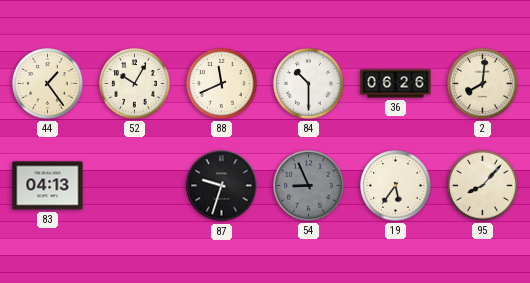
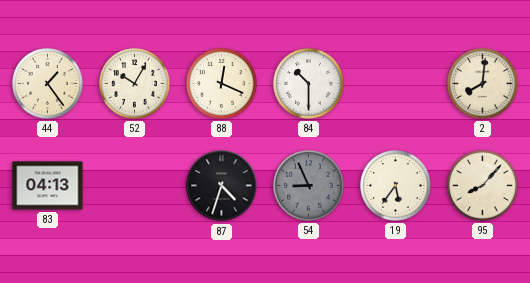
88: 11:41 -> 12:19 (222, 84)
36: 06:26 -> none (396, 84)
87: 9:33 -> 4:33 (222, 186)
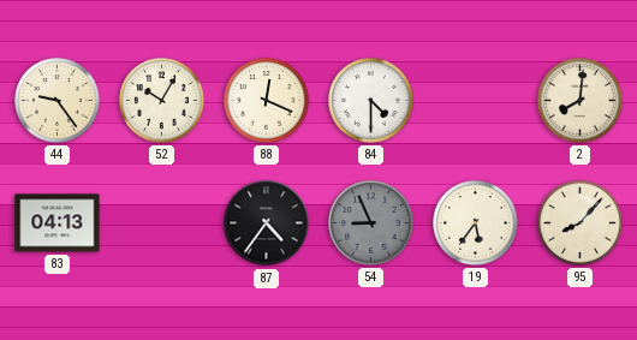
44: 1:24 -> 9:24 (58, 101)
84: 10:30 -> 4:30 (371, 101)
87: 4:33 -> 4:36 (267, 223)
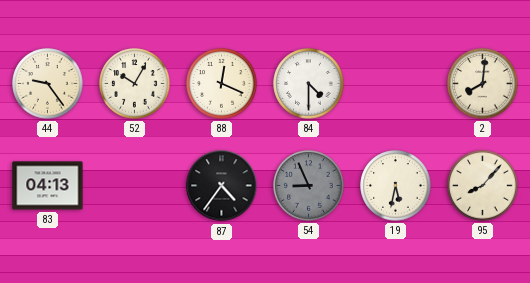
19: 5:36 -> 5:32 (396, 186)
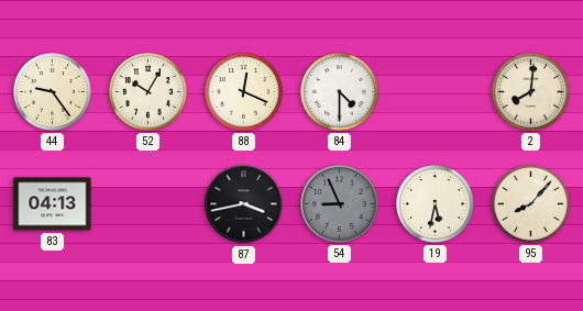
87: 4:36 -> 3:43 (244, 204)
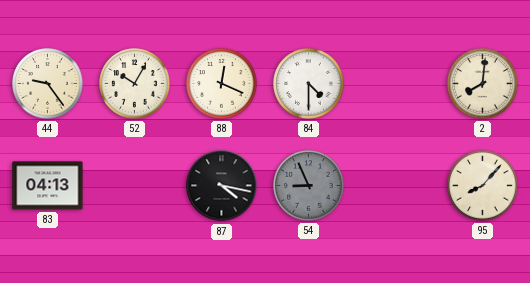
87: 3:43 -> 4:17 (222, 186)
19: 5:32 -> none (436, 204)
